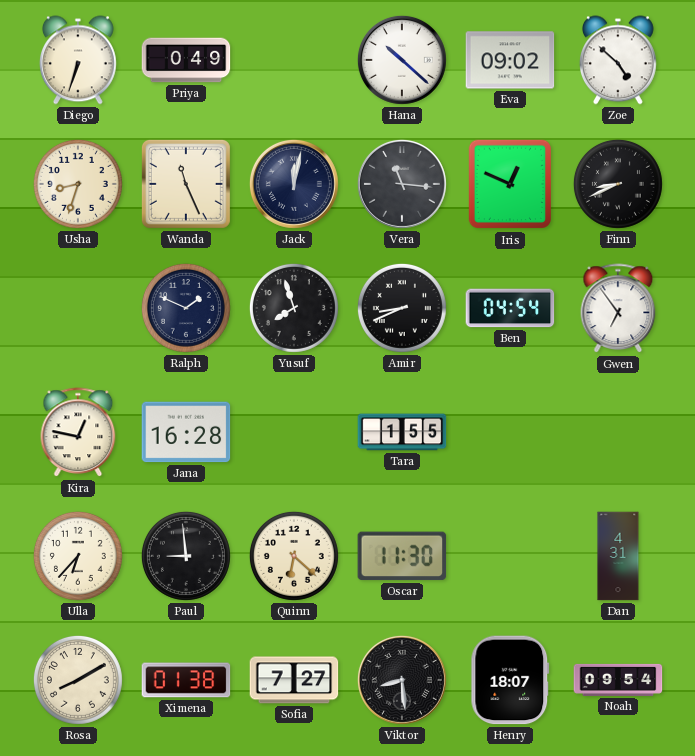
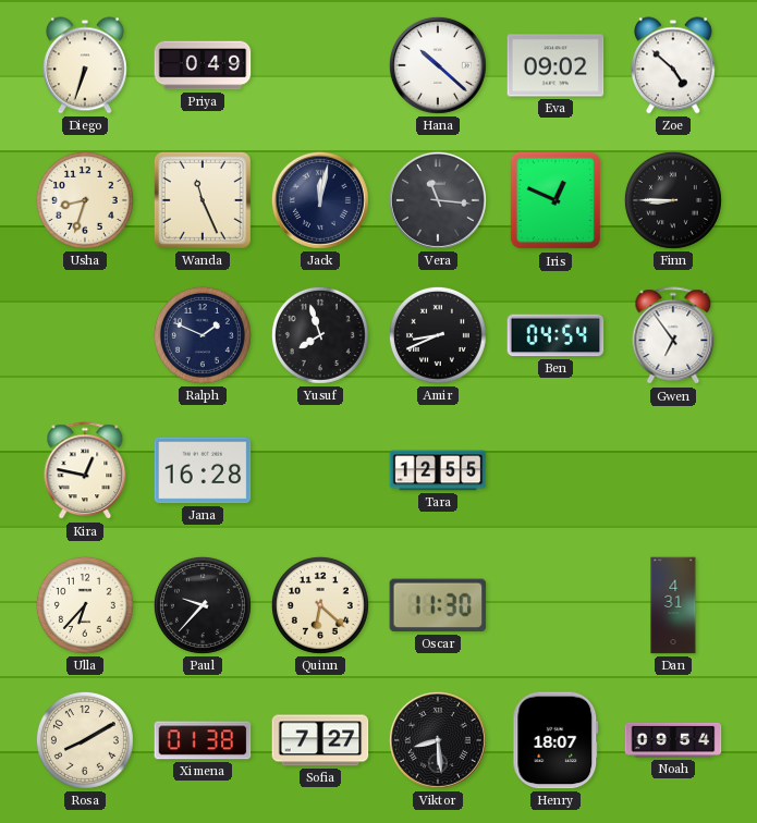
Finn: 8:41 -> 8:45 (673, 200)
Tara: 1:55 -> 12:55 (438, 470)
Paul: 8:59 -> 9:37 (203, 605)
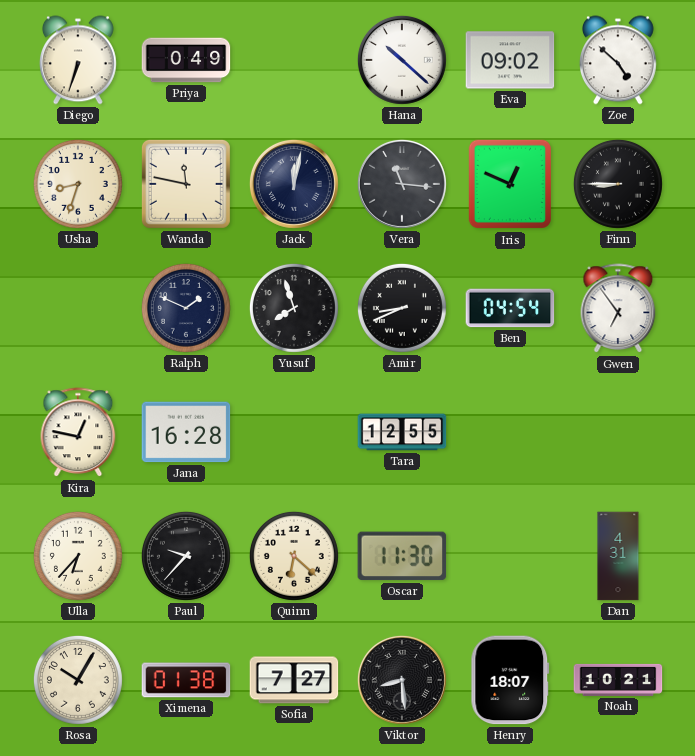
Wanda: 11:26 -> 11:47 (186, 184)
Rosa: 8:10 -> 10:05 (78, 680)
Noah: 09:54 -> 10:21 (618, 680)
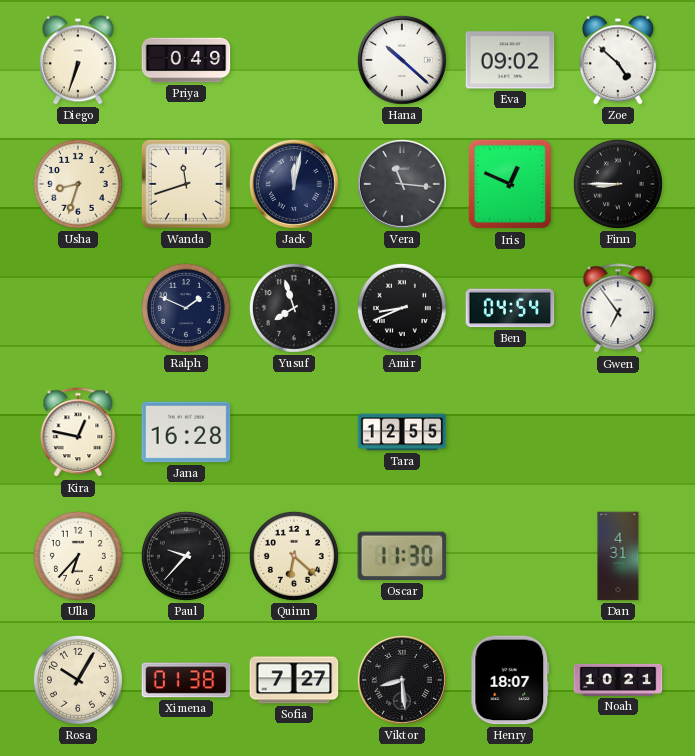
Wanda: 11:47 -> 11:42 (186, 184)
